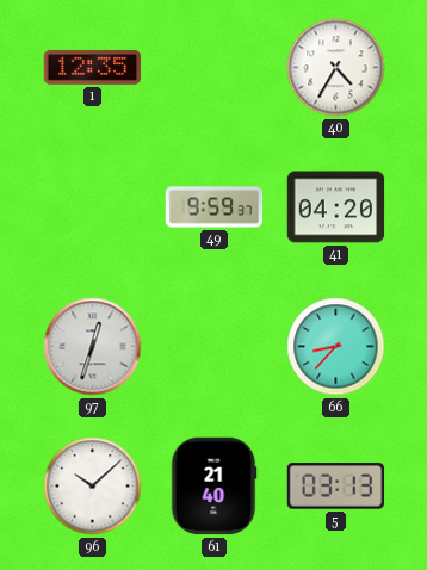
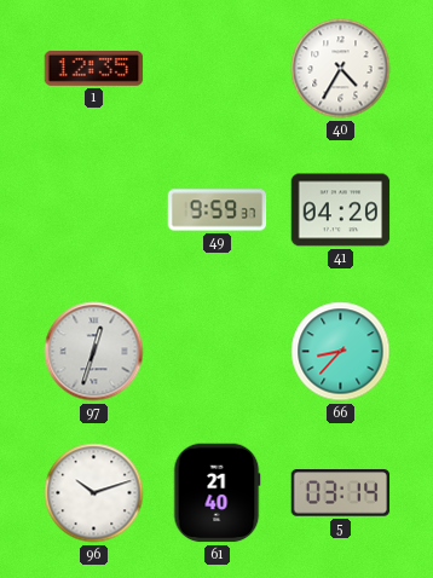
96: 10:08 -> 10:12 (94, 493)
5: 03:13 -> 03:14 (341, 493)
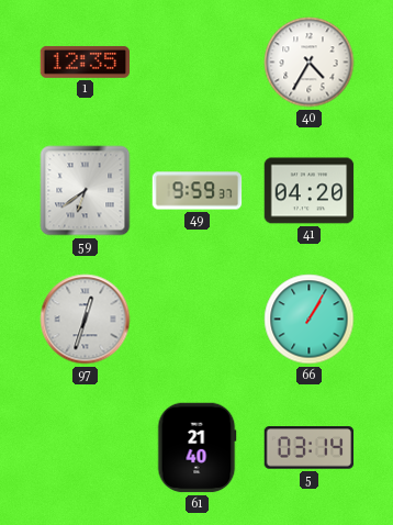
59: none -> 6:39 (86, 191)
66: 8:37 -> 1:05 (310, 320)
96: 10:12 -> none (94, 493)
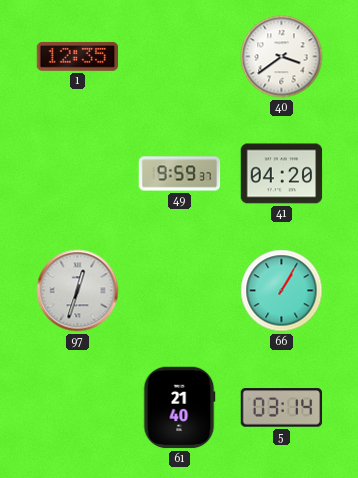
40: 4:35 -> 3:39 (282, 57)
59: 6:39 -> none (86, 191)
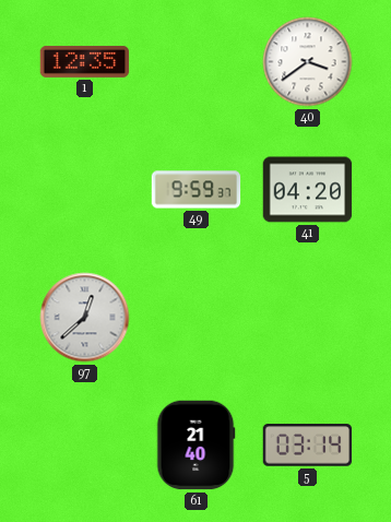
97: 12:33 -> 12:38 (85, 318)
66: 1:05 -> none (282, 291)
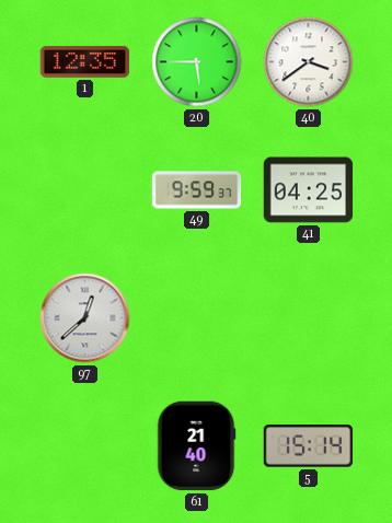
20: none -> 5:45 (197, 62)
41: 04:20 -> 04:25 (309, 190)
5: 03:14 -> 15:14 (309, 446)
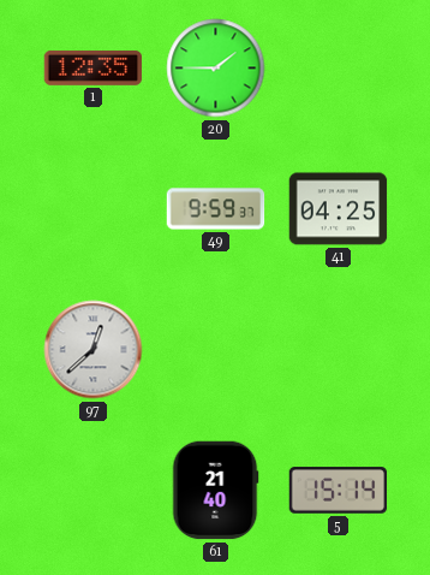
20: 5:45 -> 1:45 (216, 69)
40: 3:39 -> none (309, 62)
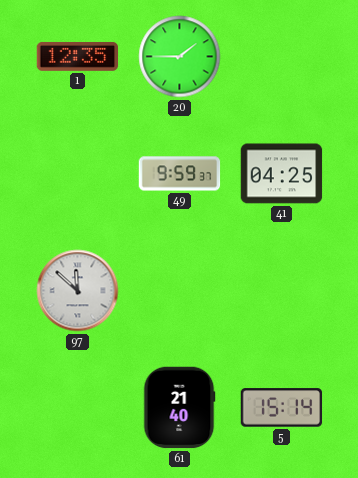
97: 12:38 -> 11:52 (78, 291)
